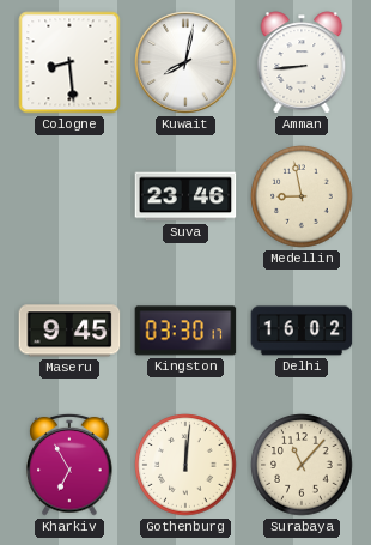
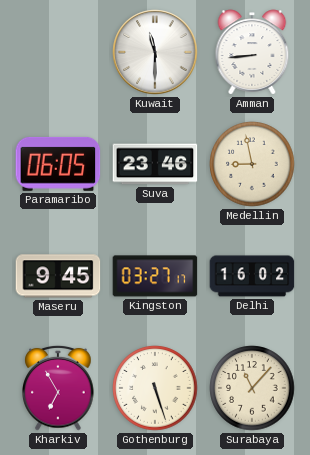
Cologne: 8:29 -> none (69, 62)
Kuwait: 8:02 -> 11:30 (155, 52)
Paramaribo: none -> 06:05 (58, 164)
Kingston: 03:30 -> 03:27 (155, 276)
Gothenburg: 12:01 -> 5:27 (155, 388)
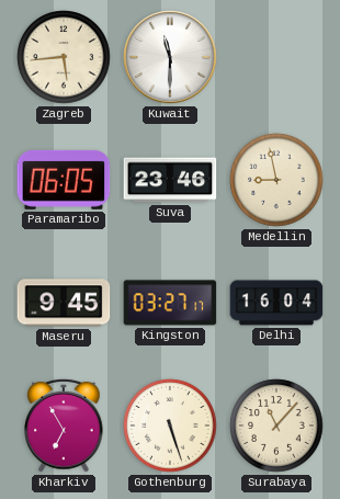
Zagreb: none -> 5:44 (64, 57)
Amman: 8:44 -> none (252, 52)
Delhi: 16:02 -> 16:04 (276, 303)
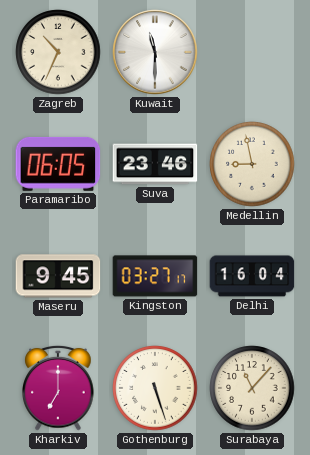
Zagreb: 5:44 -> 10:34 (58, 52)
Kharkiv: 6:55 -> 7:00 (58, 388)
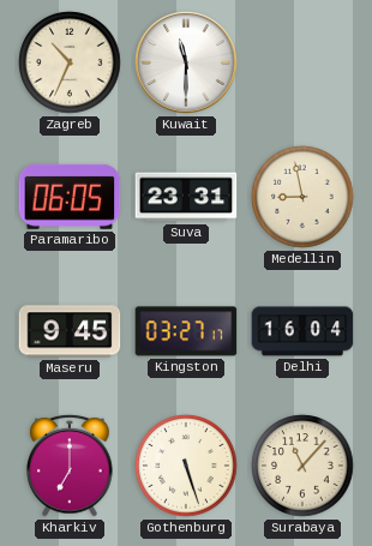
Suva: 23:46 -> 23:31 (186, 197)
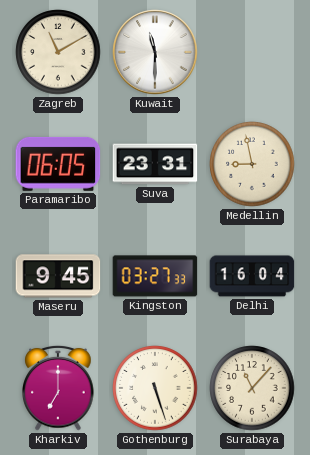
Zagreb: 10:34 -> 11:10 (58, 52)
Kingston: 03:27:17 -> 03:27:33 (155, 276)
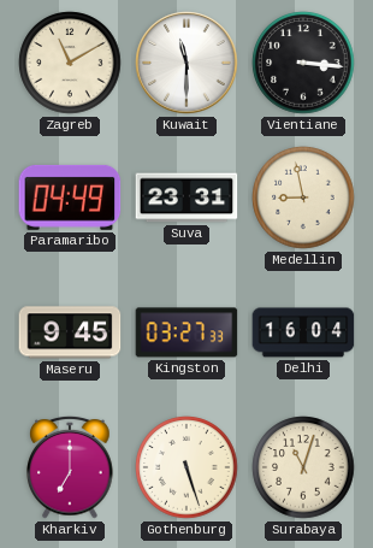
Vientiane: none -> 3:16 (303, 63)
Paramaribo: 06:05 -> 04:49 (70, 198)
Surabaya: 11:07 -> 11:03 (303, 467)
